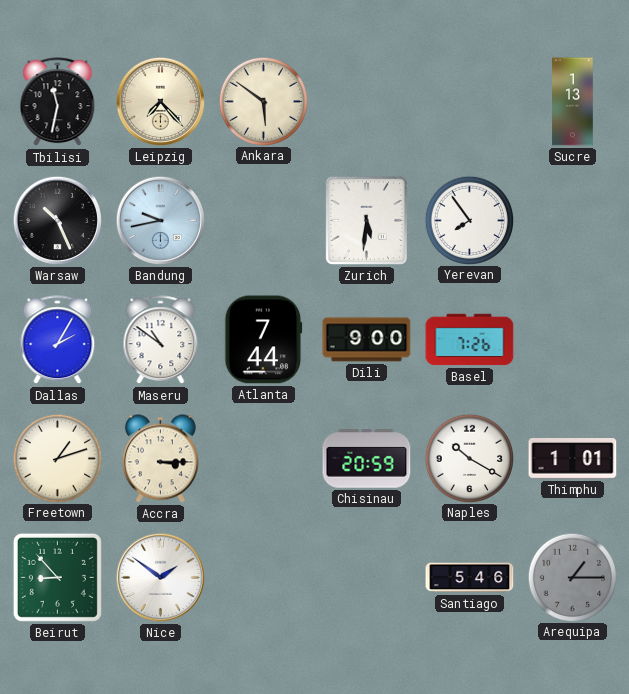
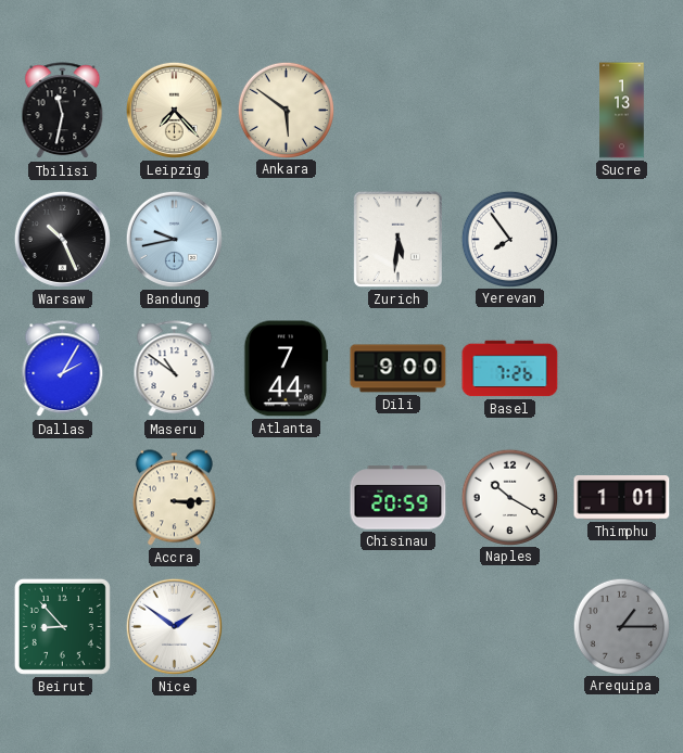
Freetown: 1:12 -> none (57, 458)
Santiago: 5:46 -> none (470, 578)
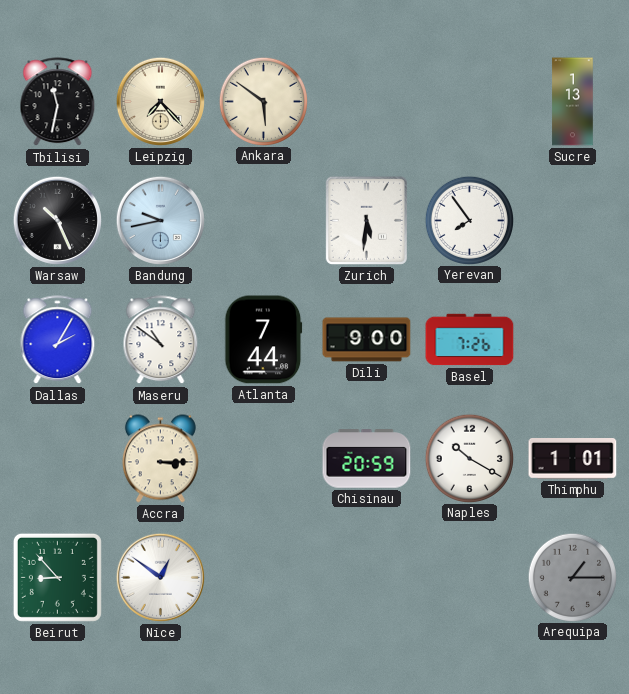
Nice: 1:51 -> 12:51 (160, 577)
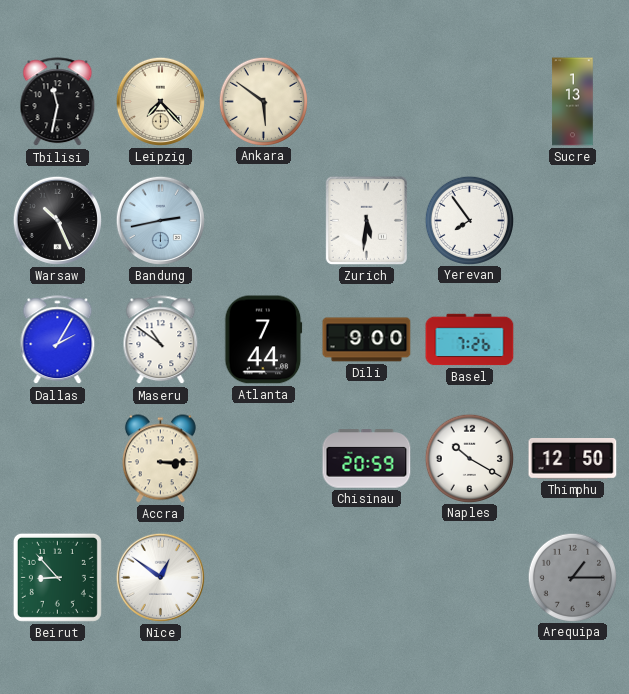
Bandung: 9:43 -> 2:43 (160, 220)
Thimphu: 1:01 -> 12:50 (573, 459)
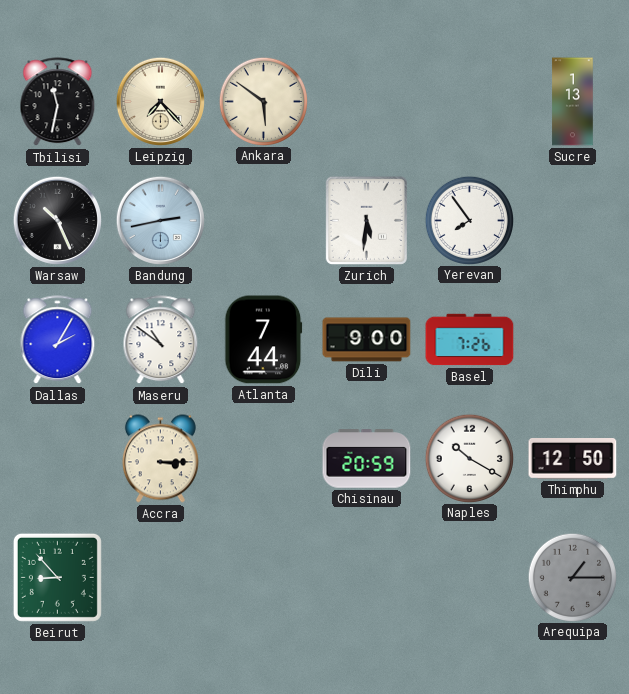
Nice: 12:51 -> none (160, 577)
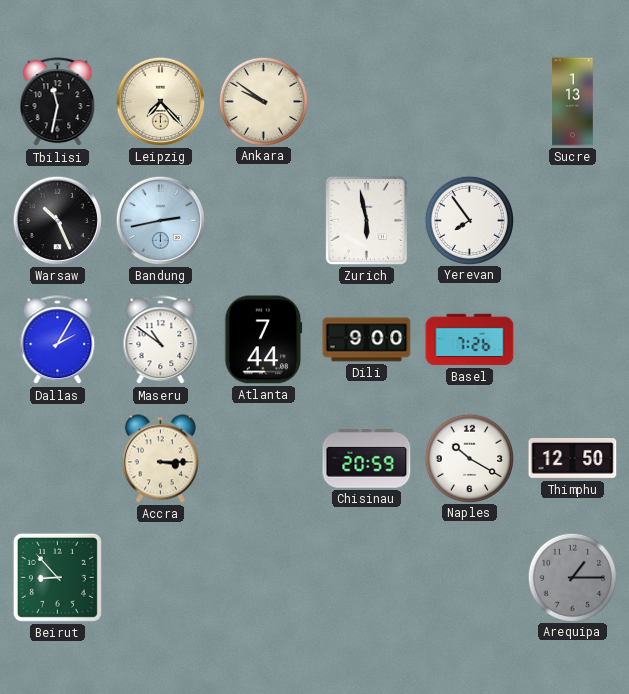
Ankara: 5:51 -> 9:51 (263, 101)
Zurich: 5:31 -> 5:58 (366, 220)
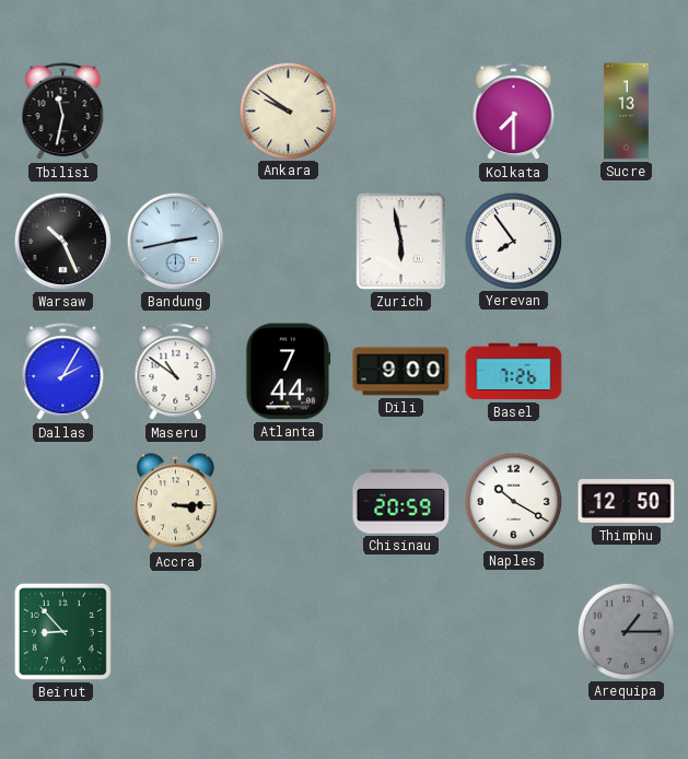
Leipzig: 7:23 -> none (160, 101)
Kolkata: none -> 7:30 (514, 112)
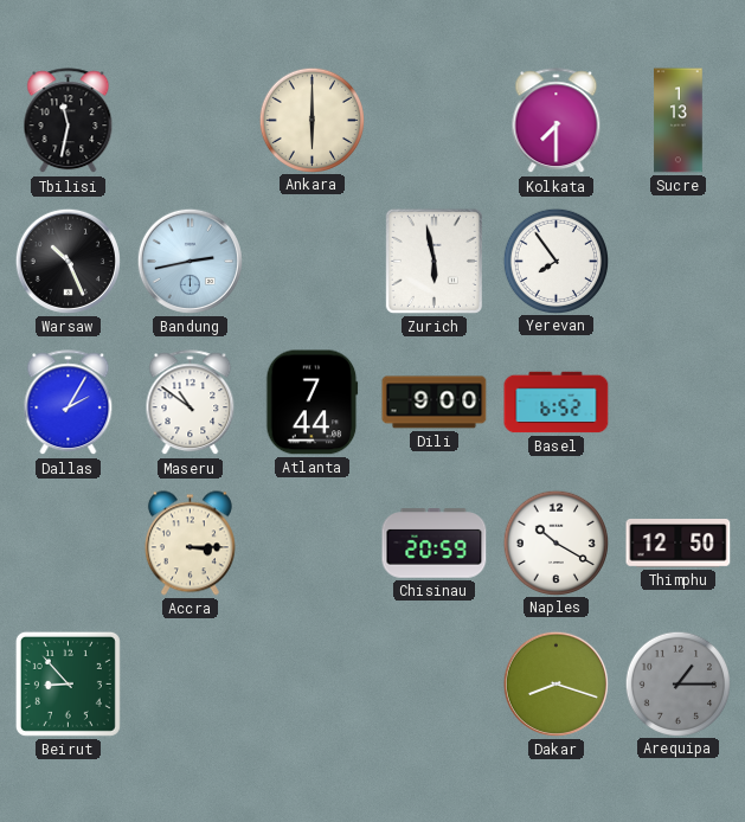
Ankara: 9:51 -> 6:00 (312, 120)
Basel: 7:26 -> 6:52 (557, 403)
Dakar: none -> 8:18 (555, 683)
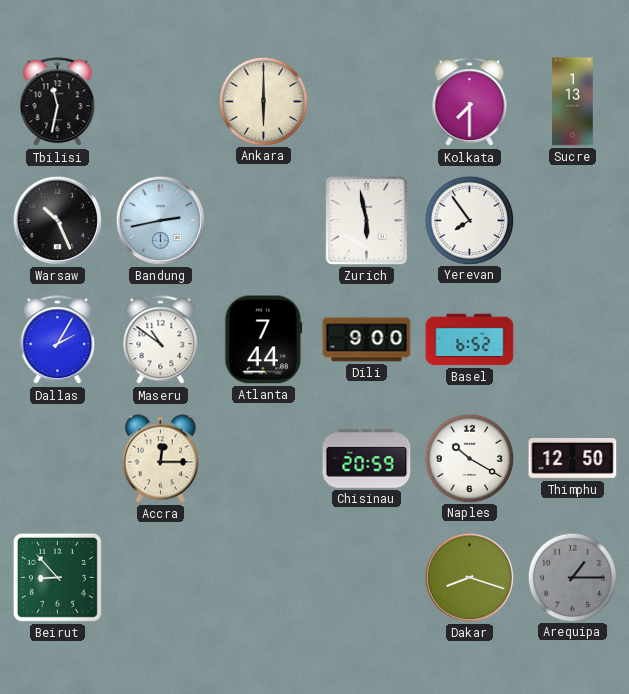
Accra: 3:15 -> 12:15 (160, 459)
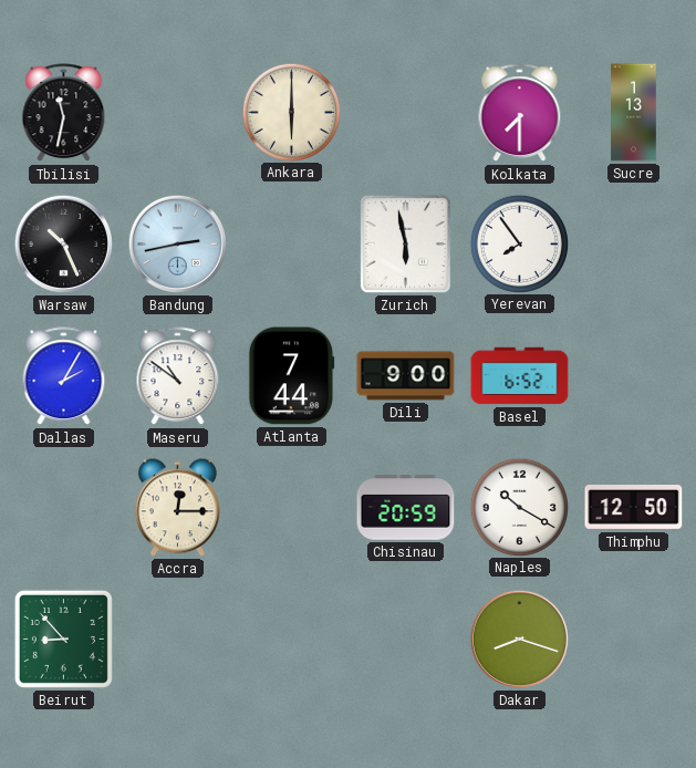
Arequipa: 1:15 -> none (572, 577)
